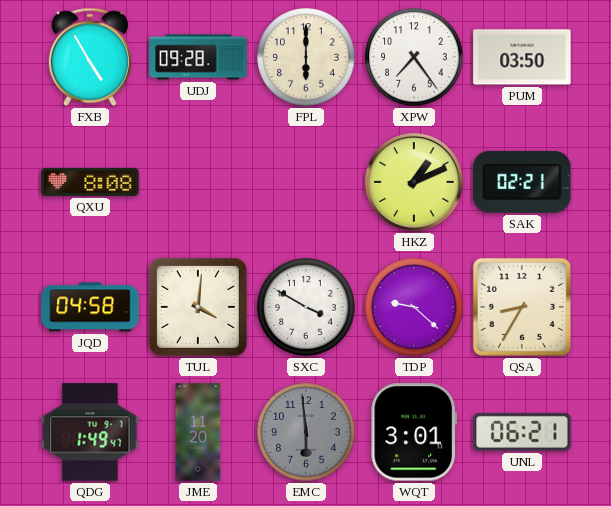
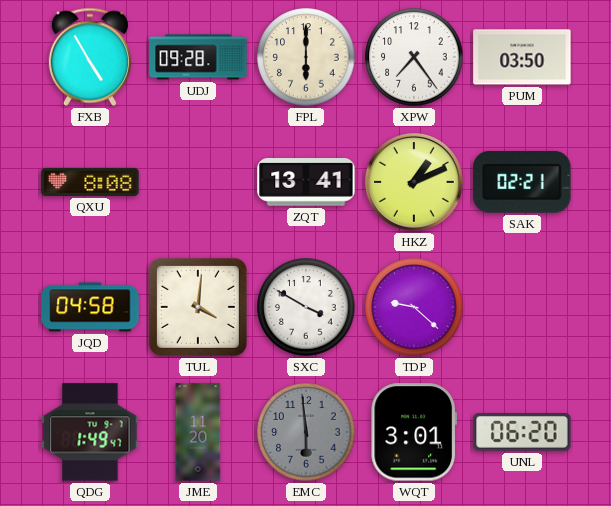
ZQT: none -> 13:41 (306, 182)
QSA: 8:35 -> none (522, 307)
UNL: 06:21 -> 06:20 (522, 433)
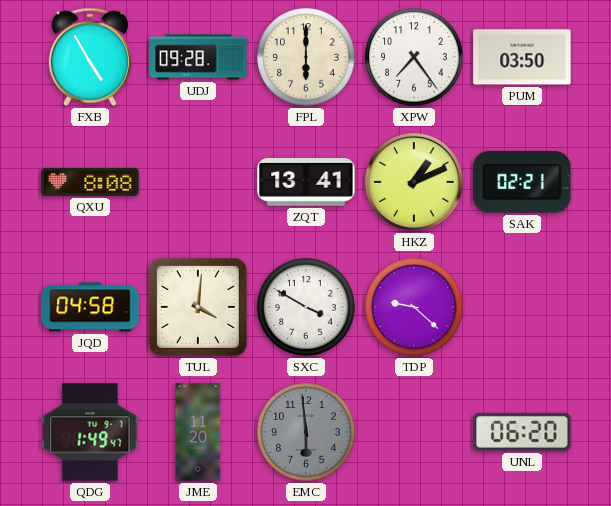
WQT: 3:01 -> none (414, 432)
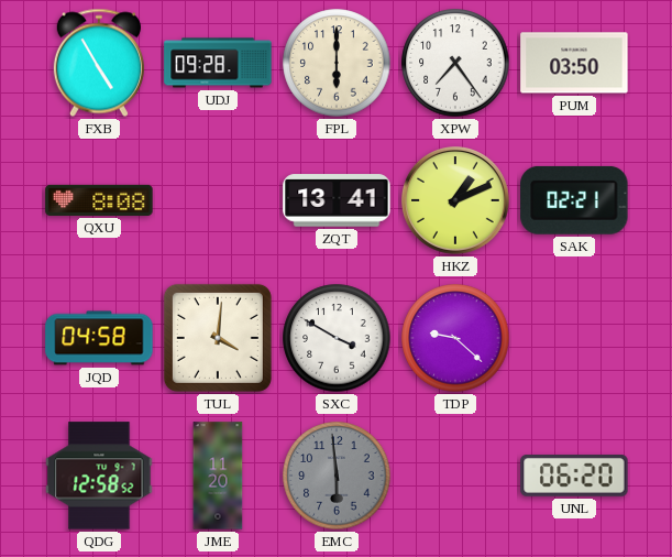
QDG: 1:49 -> 12:58 (99, 476)
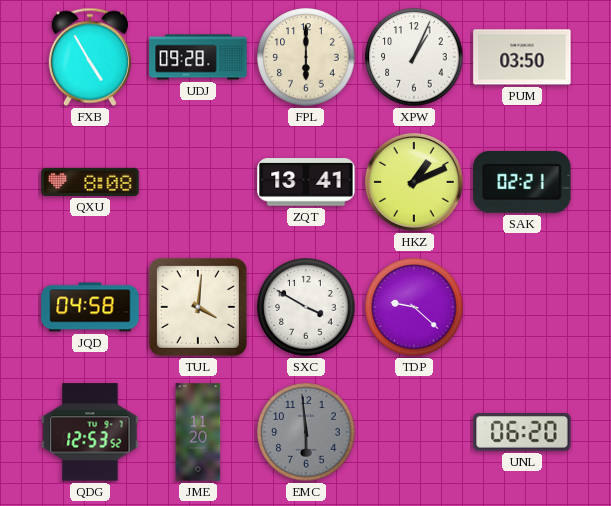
XPW: 7:24 -> 1:04 (414, 57)
QDG: 12:58 -> 12:53 (90, 432)
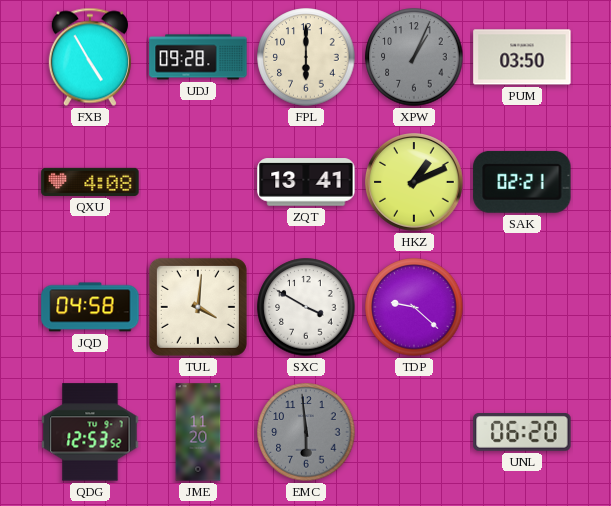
XPW dial: white -> grey (414, 57)
QXU: 8:08 -> 4:08 (90, 182)
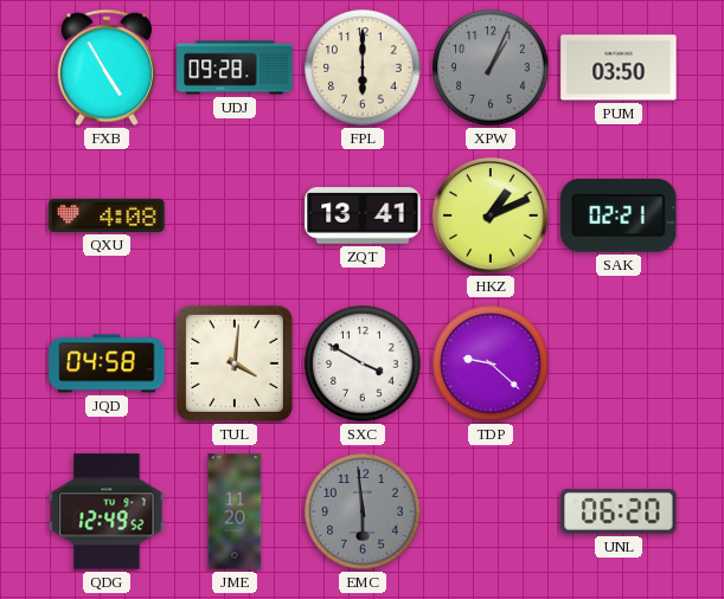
QDG: 12:53 -> 12:49 (107, 511)
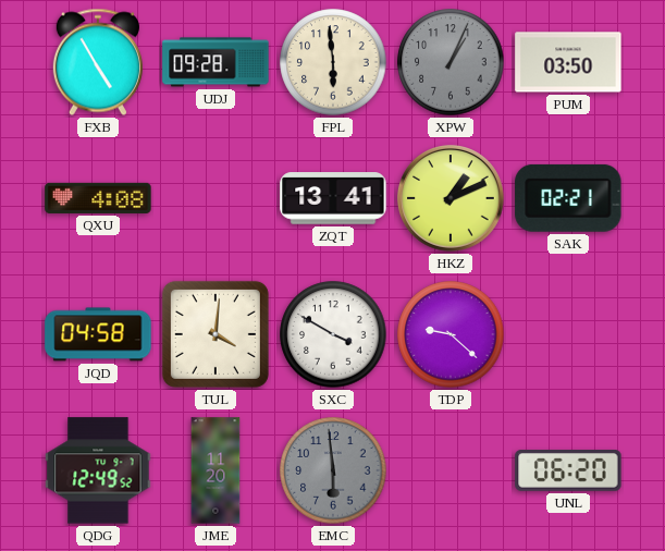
FPL: 6:00 -> 5:59 (333, 62)
